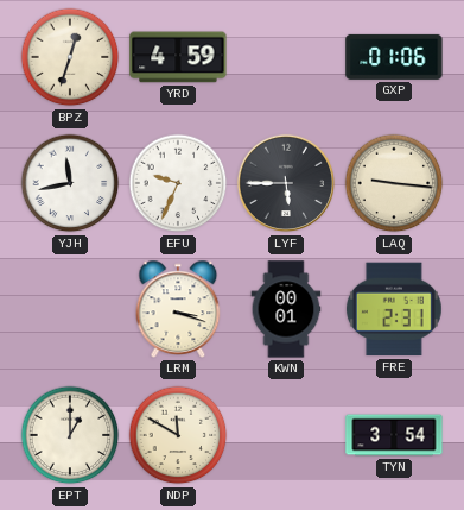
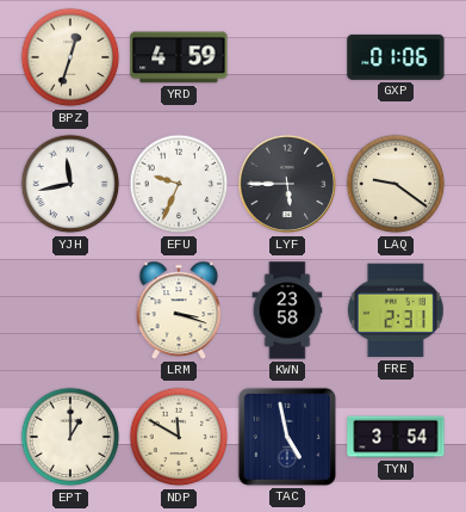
LAQ: 9:16 -> 9:21 (396, 184)
KWN: 00:01 -> 23:58 (287, 310)
TAC: none -> 4:58 (287, 437)
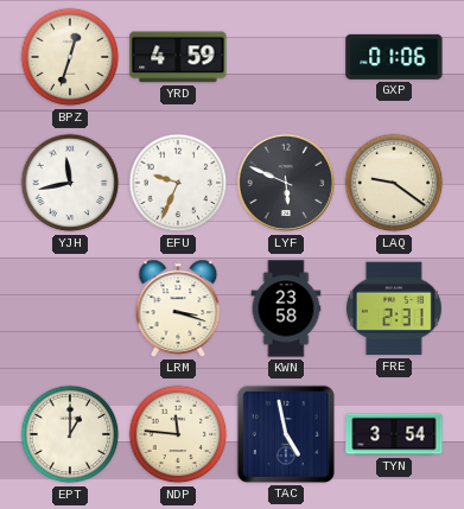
LYF: 5:45 -> 5:49 (286, 183)
NDP: 11:50 -> 11:46 (178, 434)
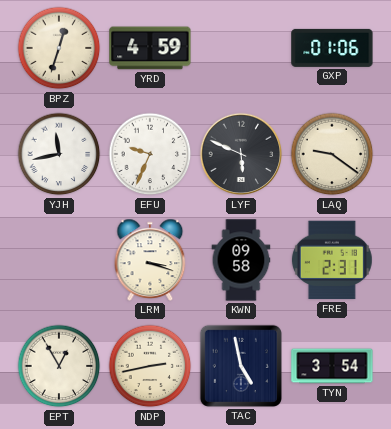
KWN: 23:58 -> 09:58 (241, 260)
EPT: 1:00 -> 12:55 (59, 366)
NDP: 11:46 -> 2:43 (150, 366)
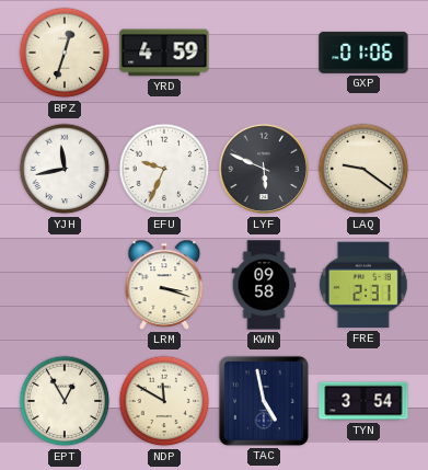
NDP: 2:43 -> 11:50 (164, 401)
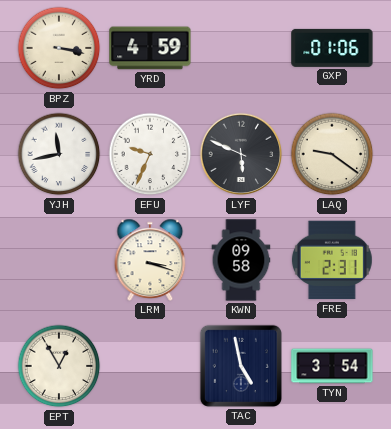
BPZ: 12:33 -> 3:17 (59, 48)
NDP: 11:50 -> none (164, 401)
